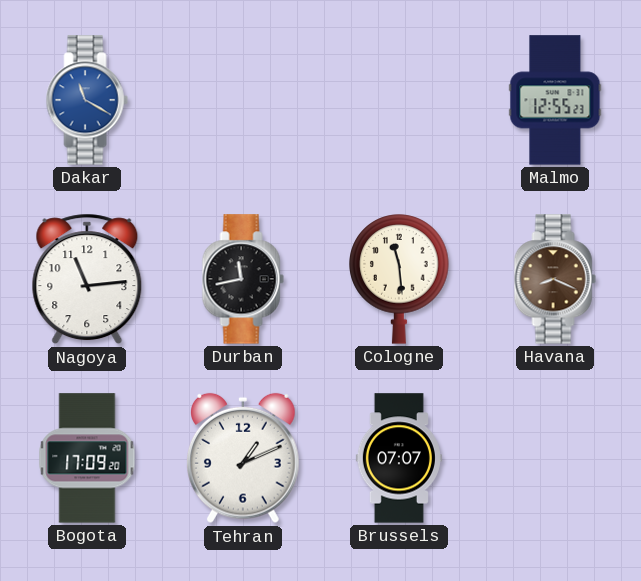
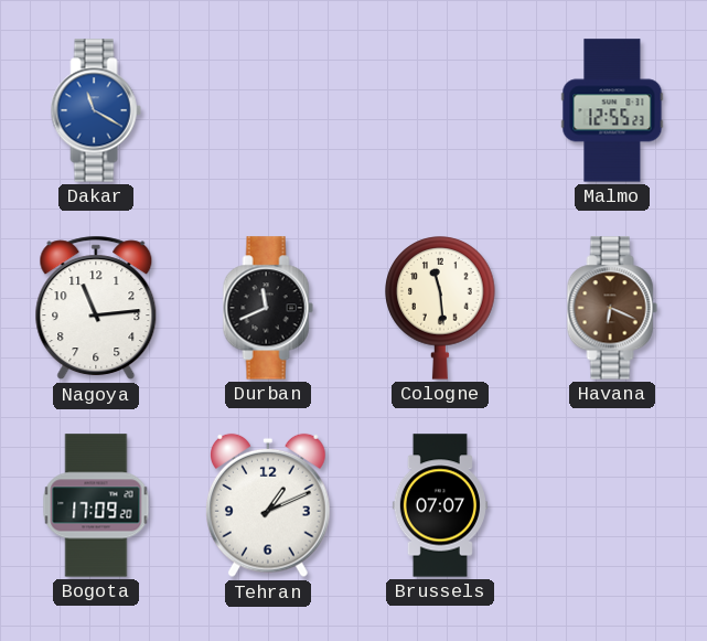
Durban: 11:43 -> 11:41 (268, 308)
Havana: 8:19 -> 6:19 (612, 308)
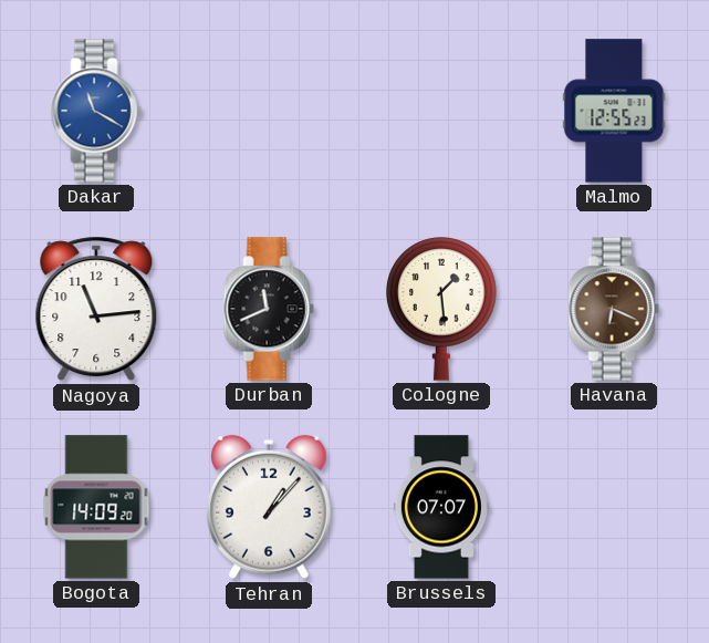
Cologne: 11:29 -> 1:29 (441, 309)
Bogota: 17:09 -> 14:09 (96, 507)
Tehran: 1:11 -> 1:07 (270, 507)
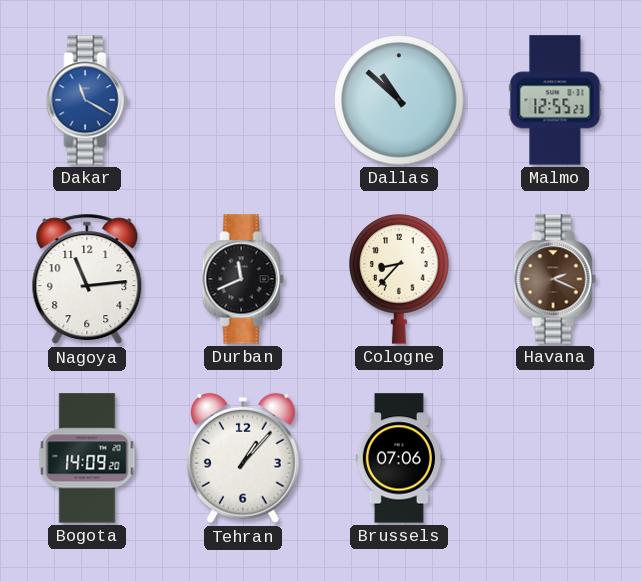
Dallas: none -> 10:52 (399, 100)
Cologne: 1:29 -> 8:37 (399, 279)
Havana: 6:19 -> 2:19 (555, 279)
Brussels: 07:07 -> 07:06 (399, 458)
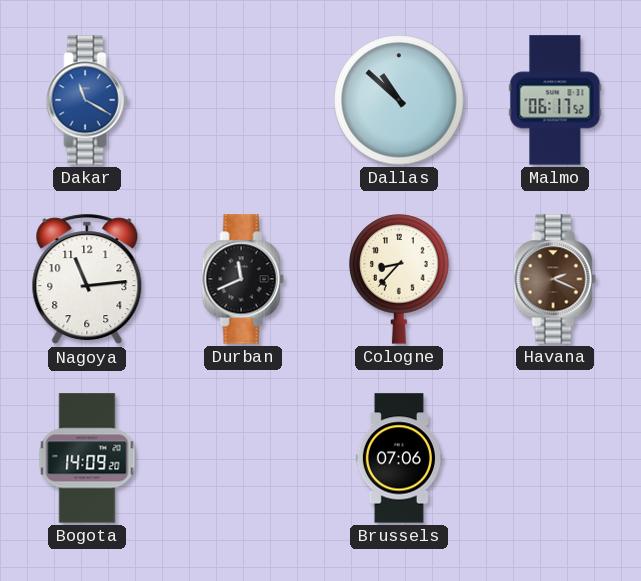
Malmo: 12:55 -> 06:17 (555, 100)
Tehran: 1:07 -> none (244, 458)
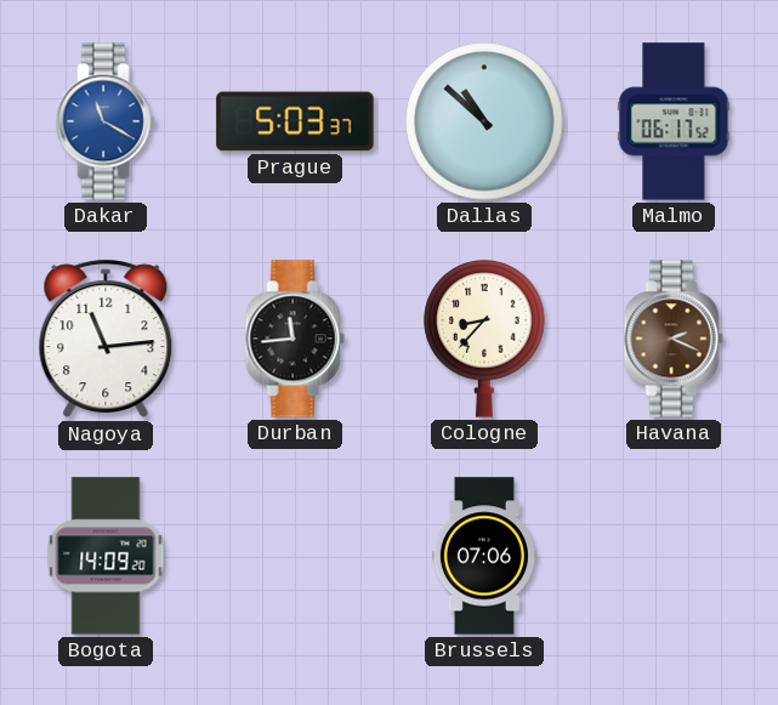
Prague: none -> 5:03 (295, 121)
Durban: 11:41 -> 11:44 (295, 339)
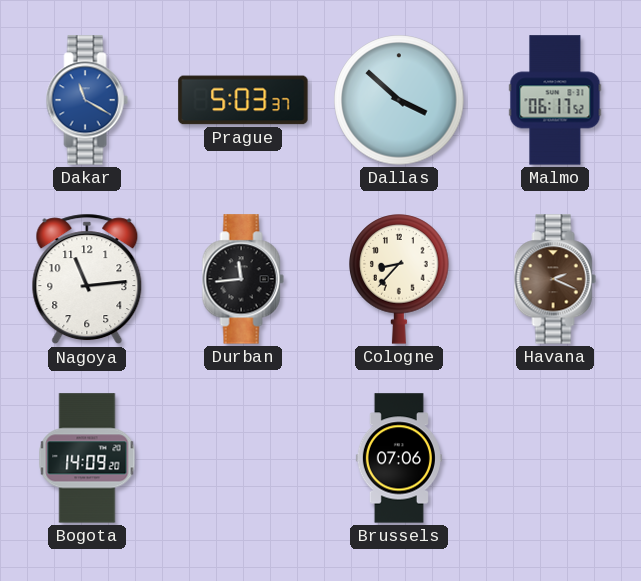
Dallas: 10:52 -> 3:52 (399, 100)
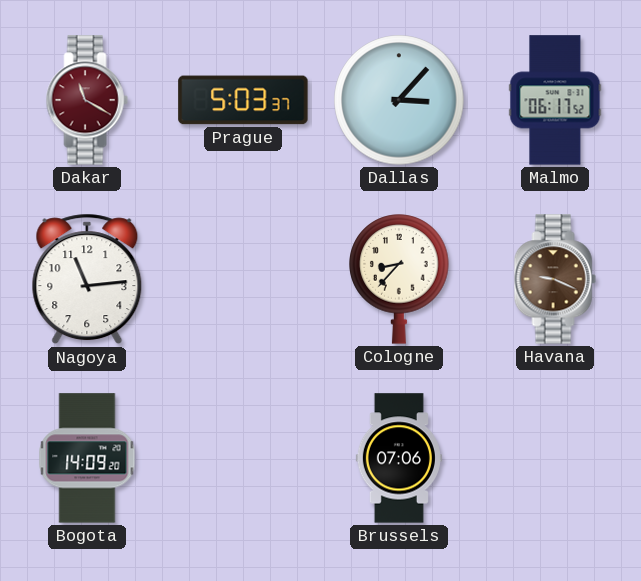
Dakar dial: blue -> burgundy (87, 100)
Dallas: 3:52 -> 3:07 (399, 100)
Durban: 11:44 -> none (243, 279)
Havana: 2:19 -> 9:19 (555, 279)
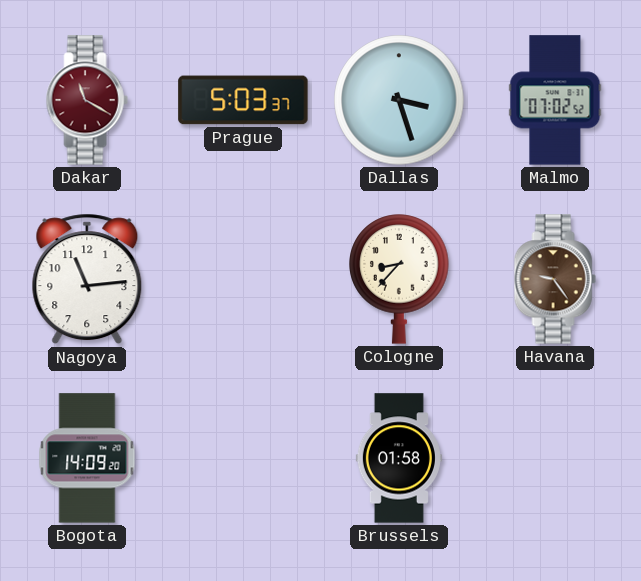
Dallas: 3:07 -> 3:27 (399, 100)
Malmo: 06:17 -> 07:02 (555, 100)
Havana: 9:19 -> 9:24 (555, 279)
Brussels: 07:06 -> 01:58 (399, 458)
